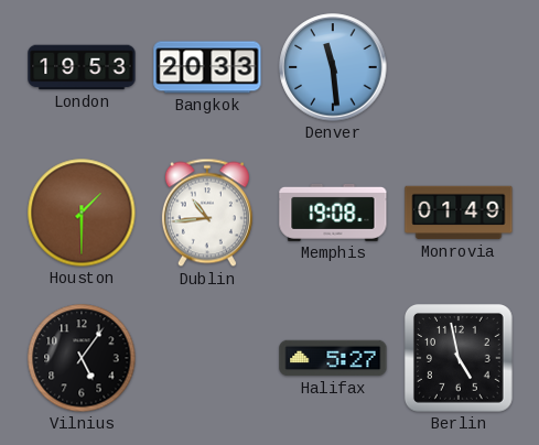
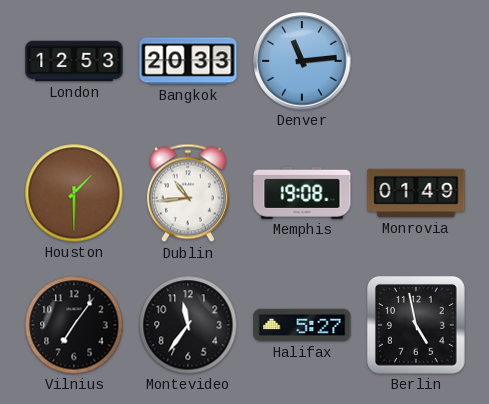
London: 19:53 -> 12:53 (74, 61)
Denver: 11:29 -> 11:14 (302, 61)
Vilnius: 5:06 -> 7:06 (74, 325)
Montevideo: none -> 11:36 (188, 325)
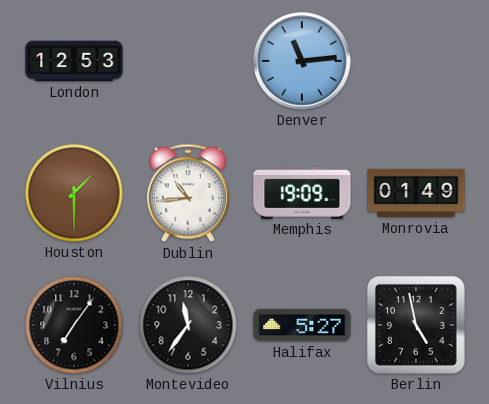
Bangkok: 20:33 -> none (188, 61)
Memphis: 19:08 -> 19:09 (302, 193)
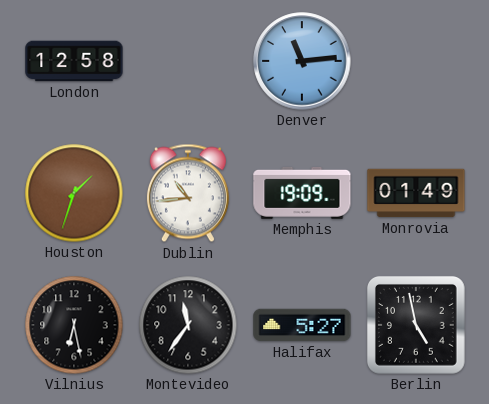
London: 12:53 -> 12:58 (74, 61)
Houston: 1:30 -> 1:33 (74, 193)
Vilnius: 7:06 -> 6:28 (74, 325)
